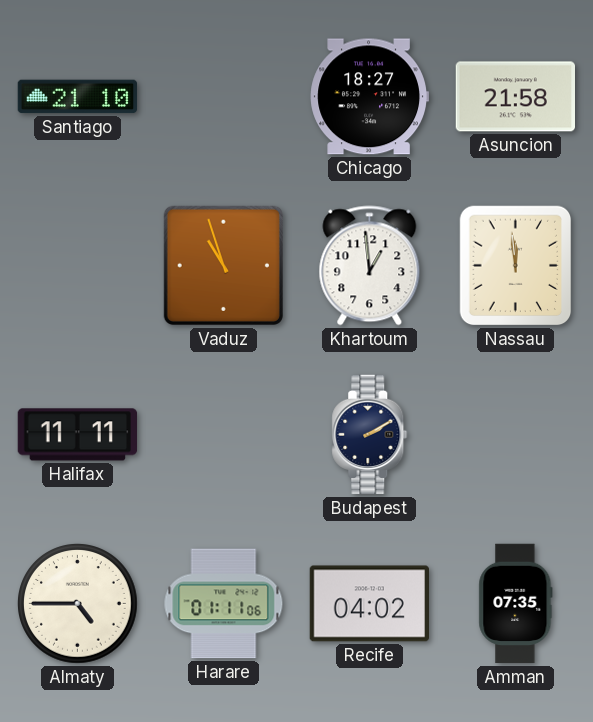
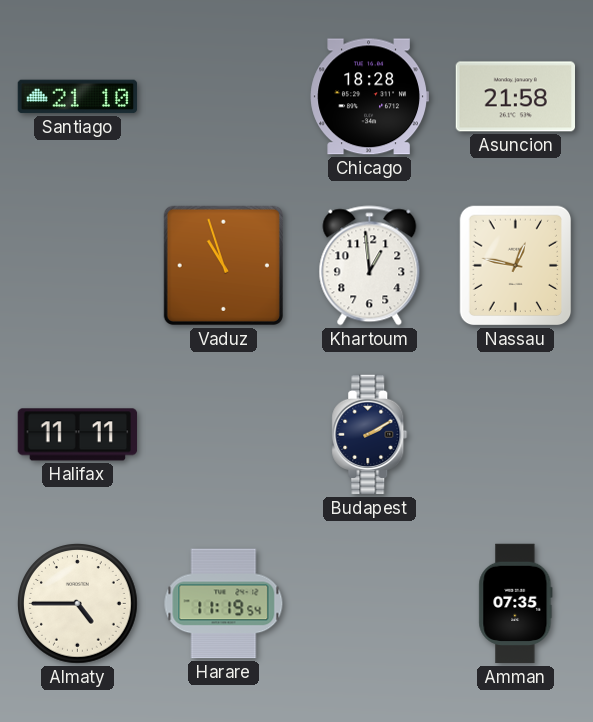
Chicago: 18:27 -> 18:28 (369, 97)
Nassau: 11:59 -> 12:47 (516, 266)
Harare: 01:11 -> 11:19 (224, 604)
Recife: 04:02 -> none (369, 604)
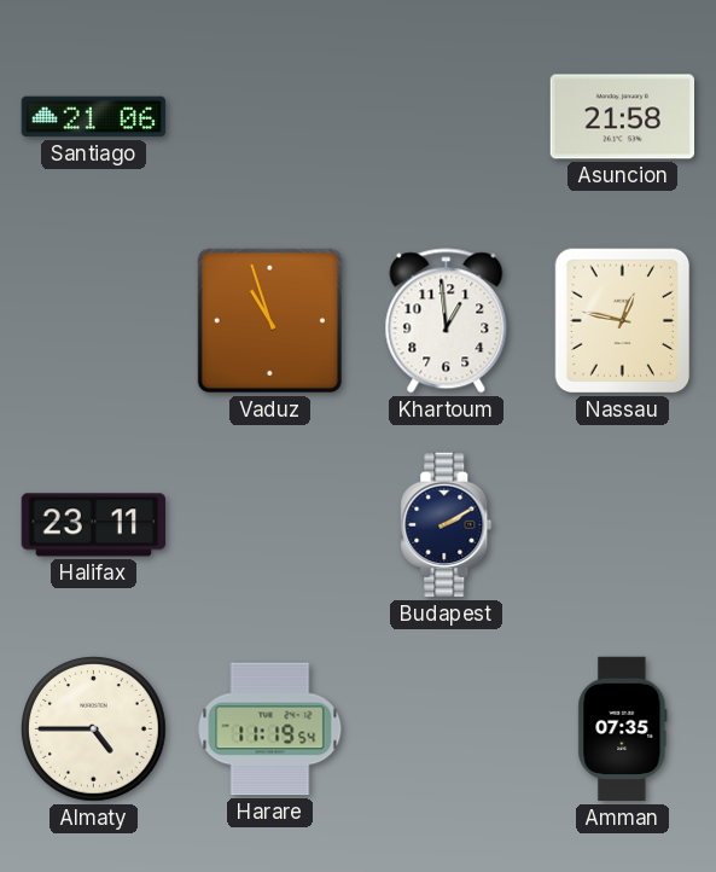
Santiago: 21:10 -> 21:06 (94, 117)
Chicago: 18:28 -> none (369, 97)
Halifax: 11:11 -> 23:11 (94, 525)
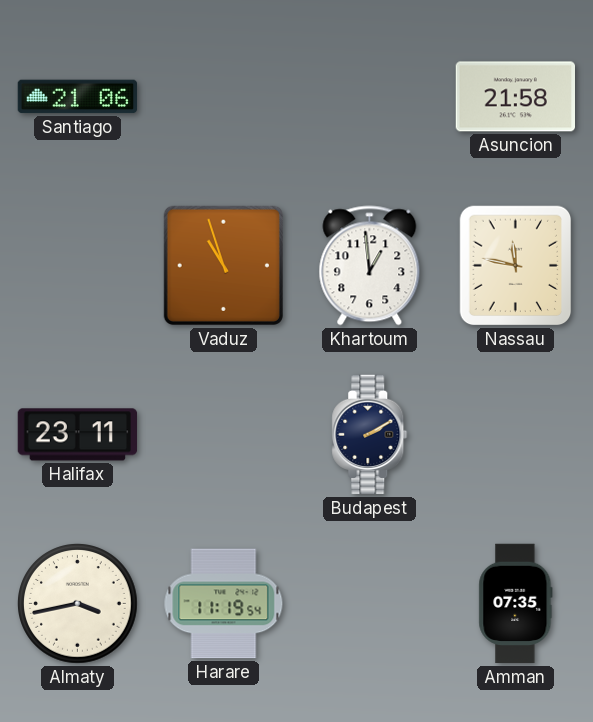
Nassau: 12:47 -> 11:47 (516, 266)
Almaty: 4:45 -> 3:43 (78, 604)
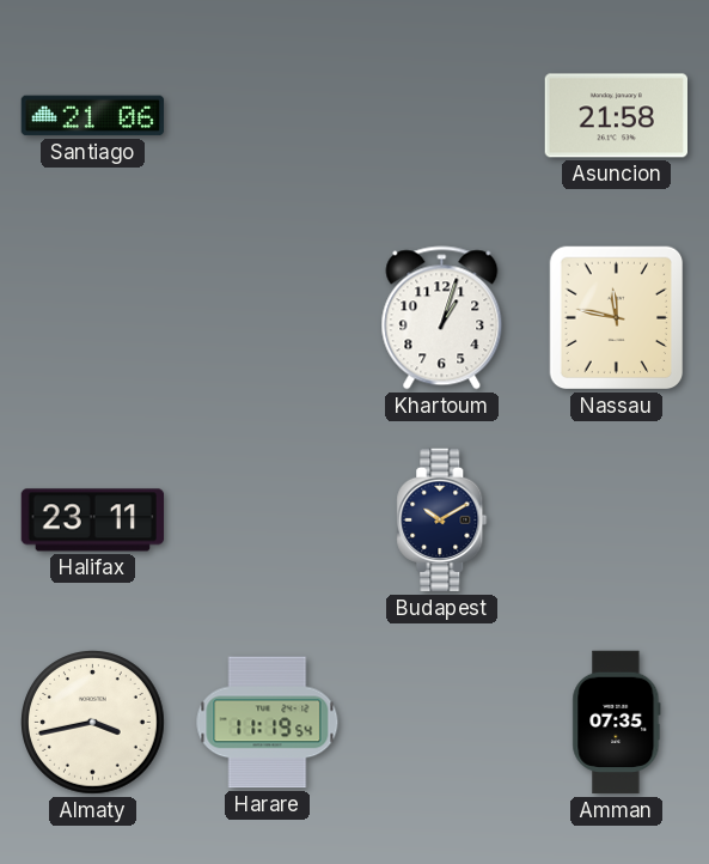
Vaduz: 10:57 -> none (223, 265)
Khartoum: 12:59 -> 1:03 (442, 318)
Budapest: 2:10 -> 10:10 (442, 521)
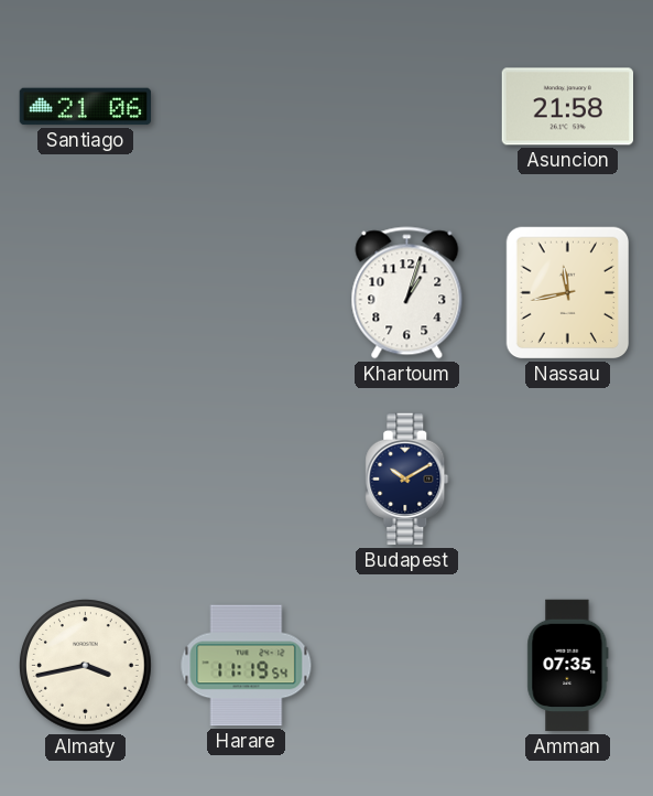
Nassau: 11:47 -> 11:43 (568, 293)
Halifax: 23:11 -> none (93, 521)
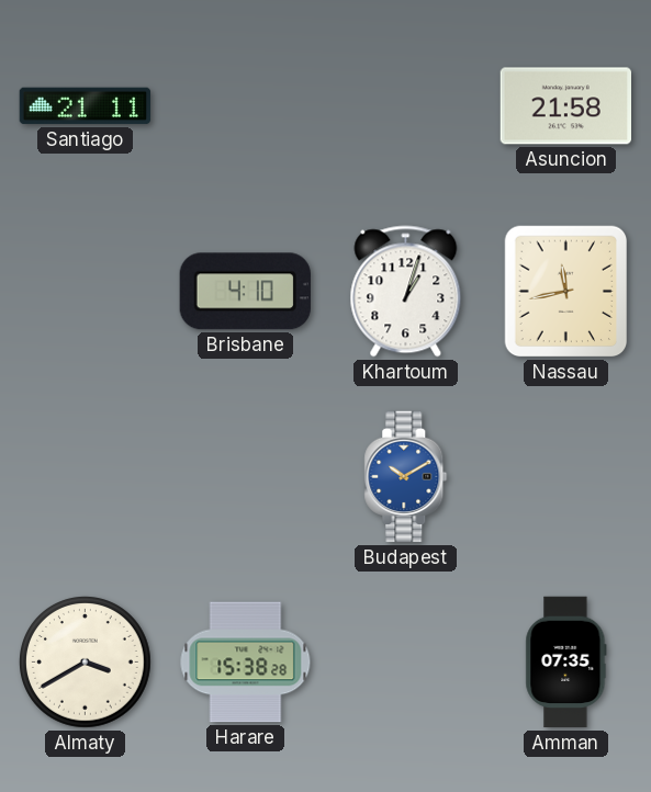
Santiago: 21:06 -> 21:11 (86, 106)
Brisbane: none -> 4:10 (245, 292)
Budapest dial: navy -> blue (406, 477)
Almaty: 3:43 -> 3:40 (86, 663)
Harare: 11:19 -> 15:38 (246, 663)
